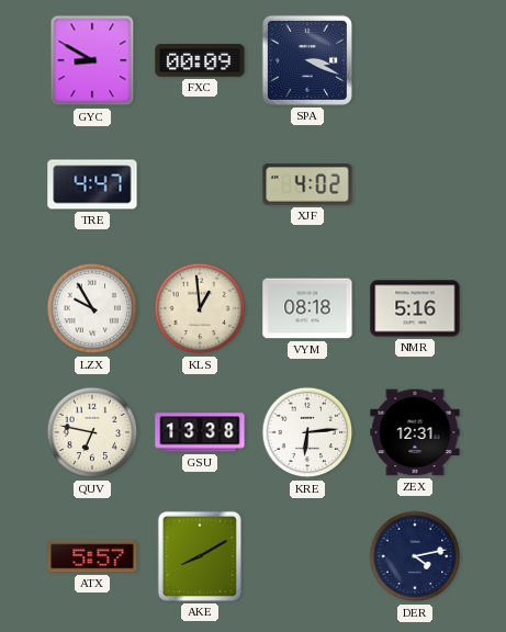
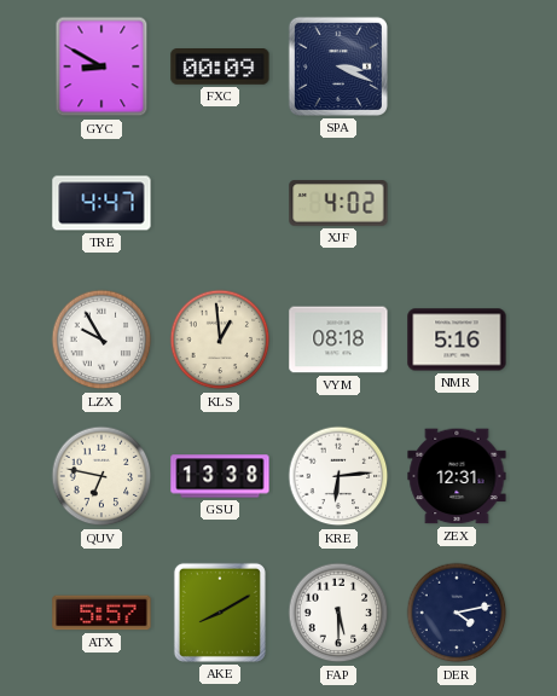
FAP: none -> 5:30 (338, 613)
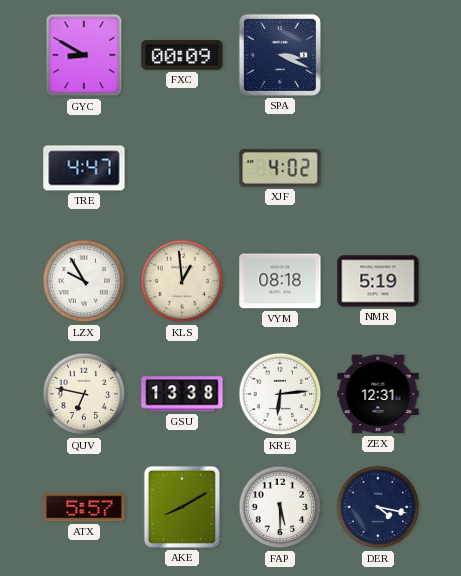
NMR: 5:16 -> 5:19 (378, 281)
DER: 4:13 -> 4:17 (378, 507)
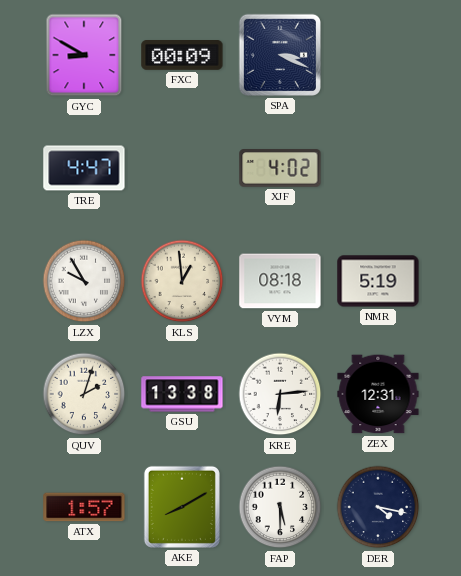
QUV: 6:47 -> 2:03 (84, 394)
ATX: 5:57 -> 1:57 (84, 507)
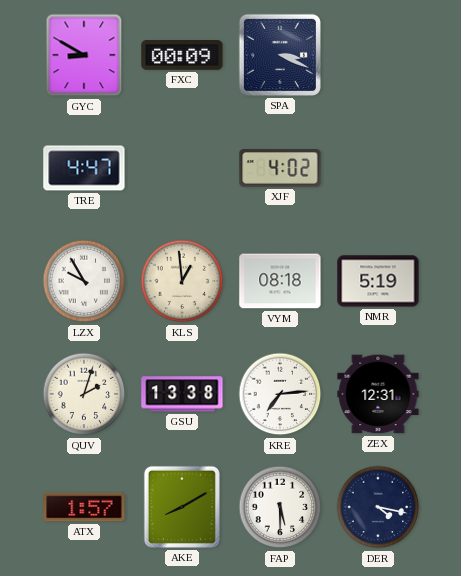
KRE: 6:14 -> 7:14 (280, 394)
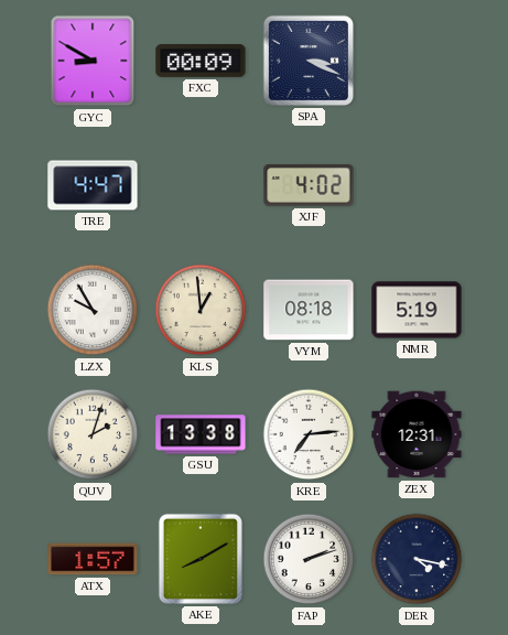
FAP: 5:30 -> 2:12 (309, 559)
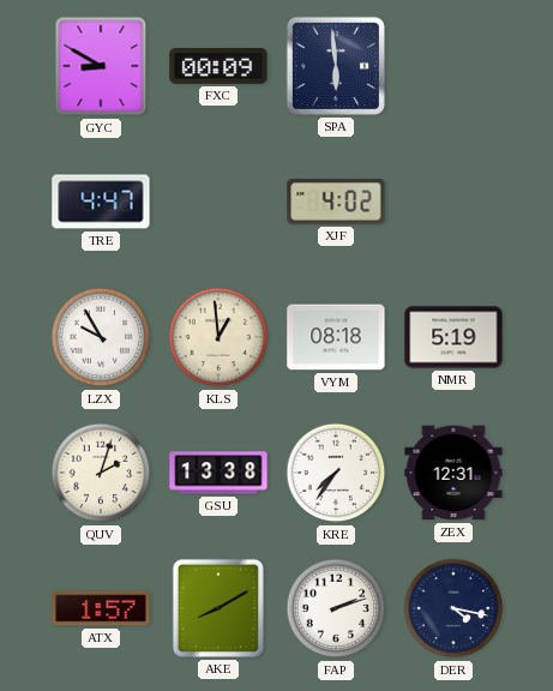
SPA: 3:19 -> 5:59 (336, 66)
KRE: 7:14 -> 7:36 (336, 473)
